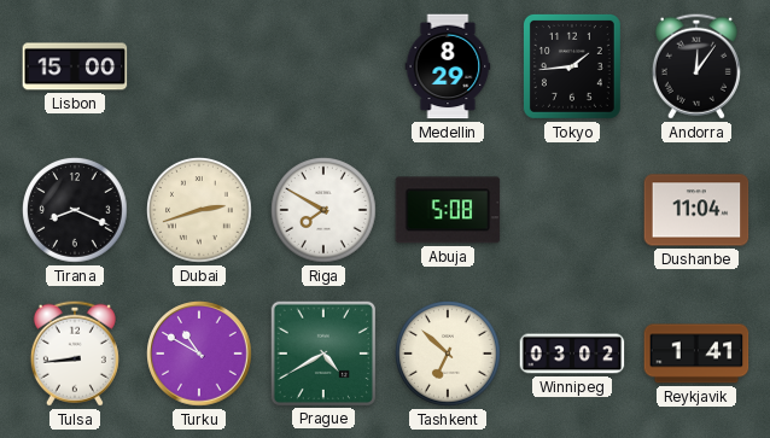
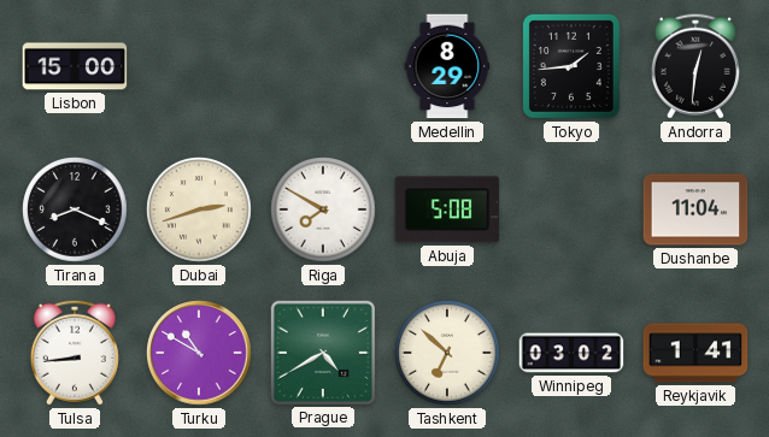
Andorra: 12:06 -> 12:31 (695, 66)
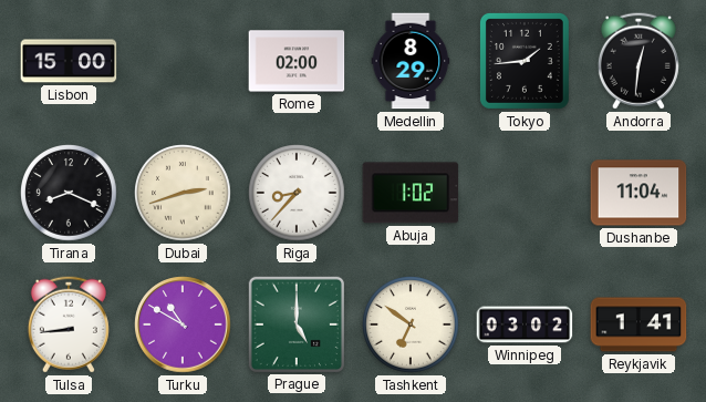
Rome: none -> 02:00 (297, 61)
Riga: 7:50 -> 8:37 (298, 194)
Abuja: 5:08 -> 1:02 (411, 193)
Prague: 4:40 -> 5:00 (295, 323)
Tashkent: 6:52 -> 6:51 (412, 326)
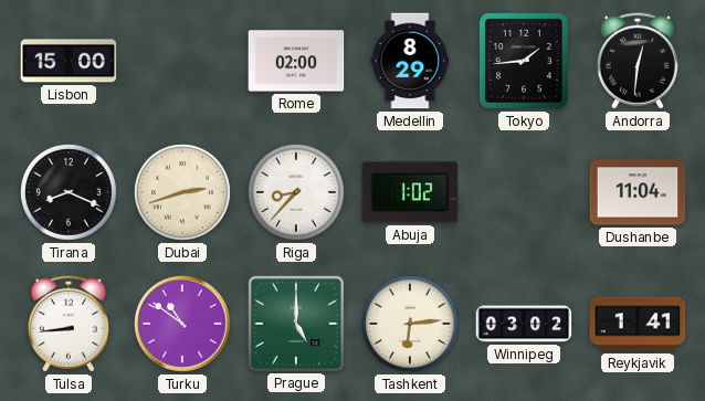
Turku: 10:50 -> 10:51 (182, 324)
Tashkent: 6:51 -> 6:14 (411, 325)
